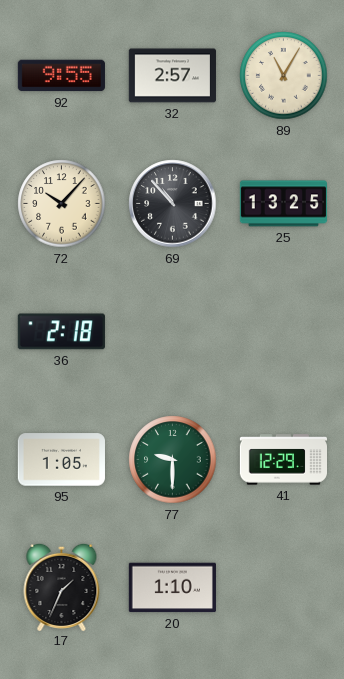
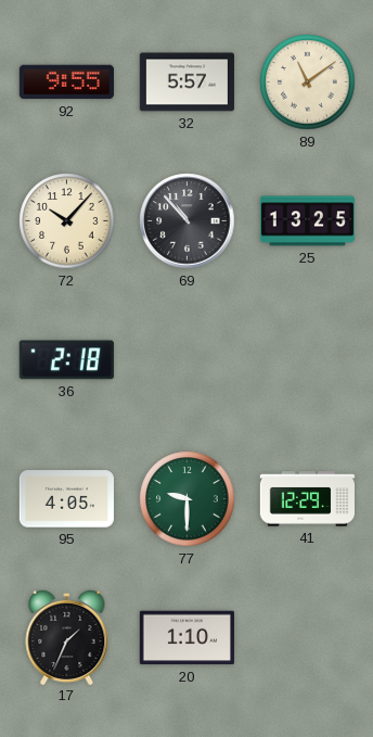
32: 2:57 -> 5:57 (186, 82)
89: 11:05 -> 11:09 (308, 82)
95: 1:05 -> 4:05 (66, 499)
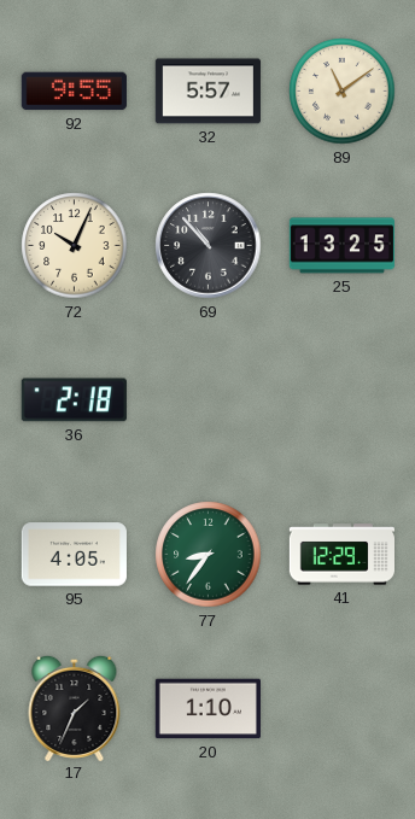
72: 10:07 -> 10:04 (75, 246)
77: 9:30 -> 8:36 (209, 555)
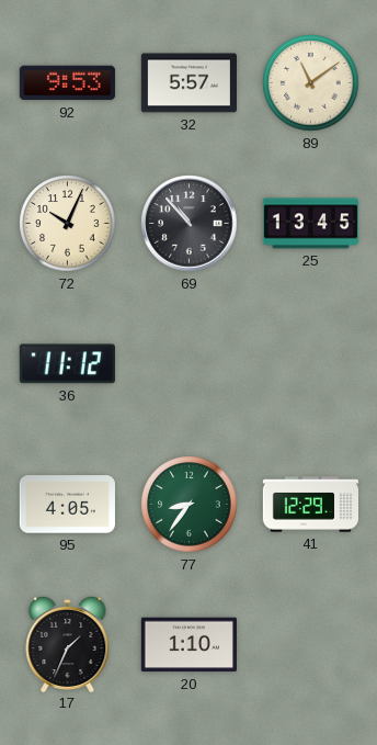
92: 9:55 -> 9:53 (67, 83)
25: 13:25 -> 13:45 (310, 224)
36: 2:18 -> 11:12 (67, 364)
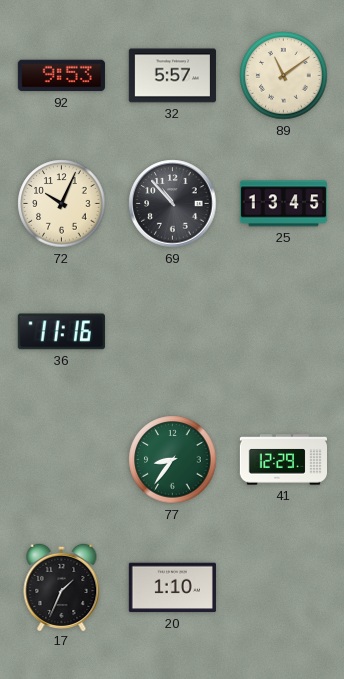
36: 11:12 -> 11:16 (61, 332)
95: 4:05 -> none (67, 505)
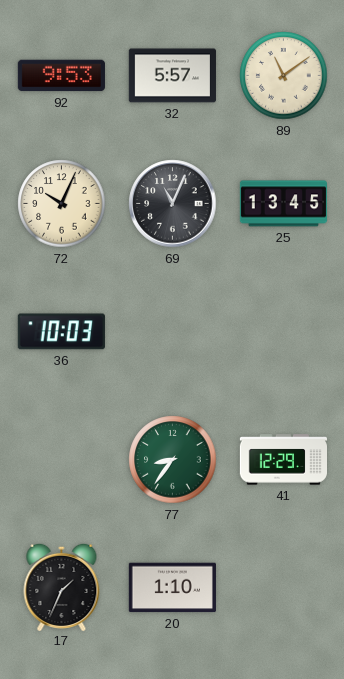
69: 10:53 -> 11:04 (173, 204)
36: 11:16 -> 10:03 (61, 332)
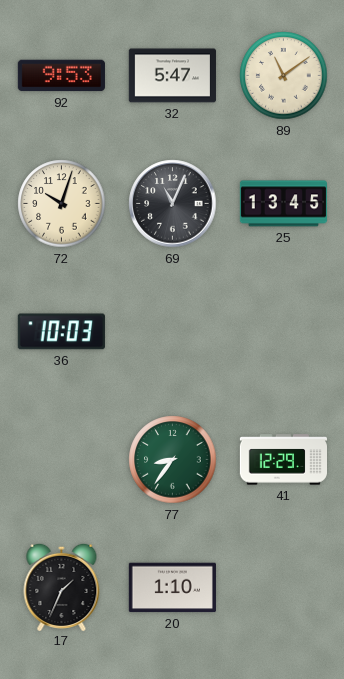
32: 5:57 -> 5:47 (172, 76)
72: 10:04 -> 10:03 (62, 204)
